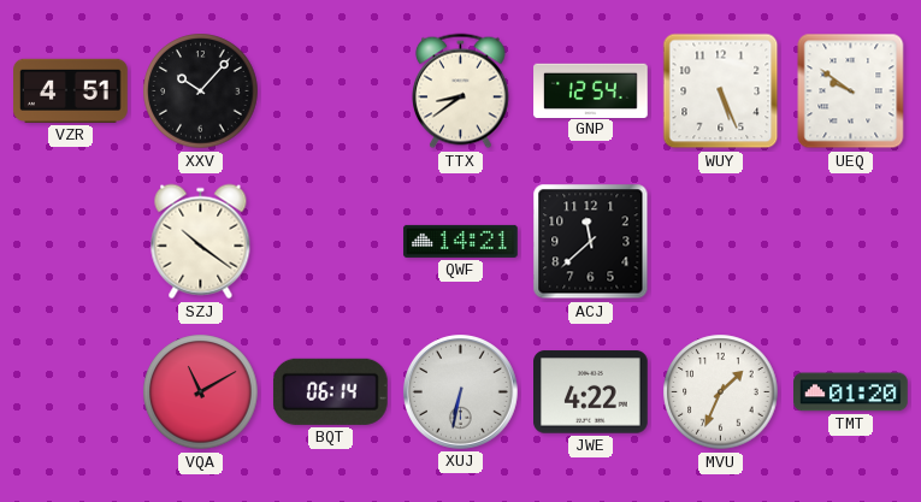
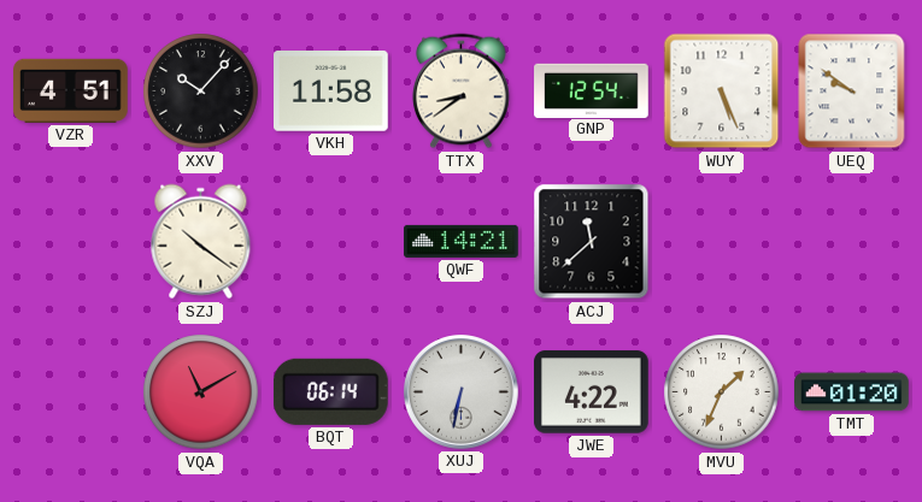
VKH: none -> 11:58 (331, 91)
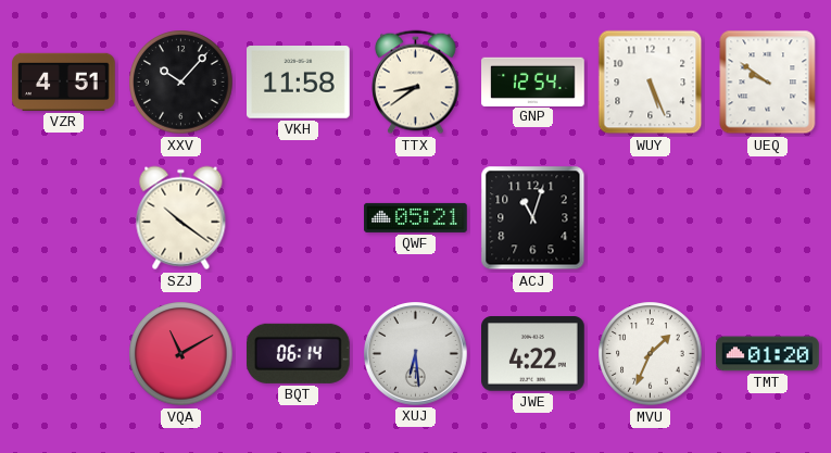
QWF: 14:21 -> 05:21 (416, 217)
ACJ: 11:38 -> 11:03 (533, 218)
XUJ: 6:32 -> 6:29 (416, 354)
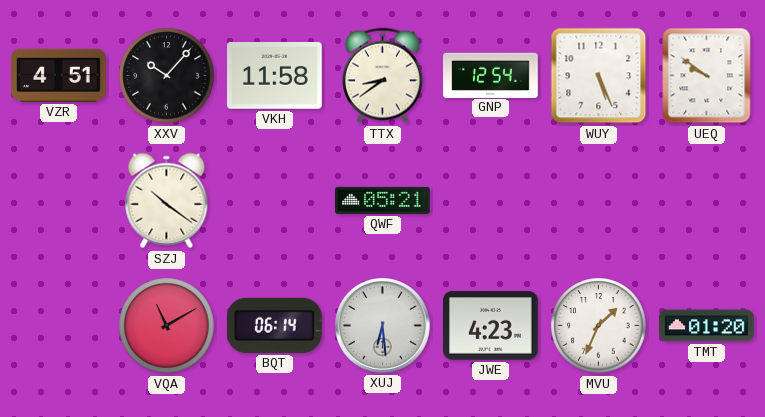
ACJ: 11:03 -> none (533, 218)
JWE: 4:22 -> 4:23 (491, 326)
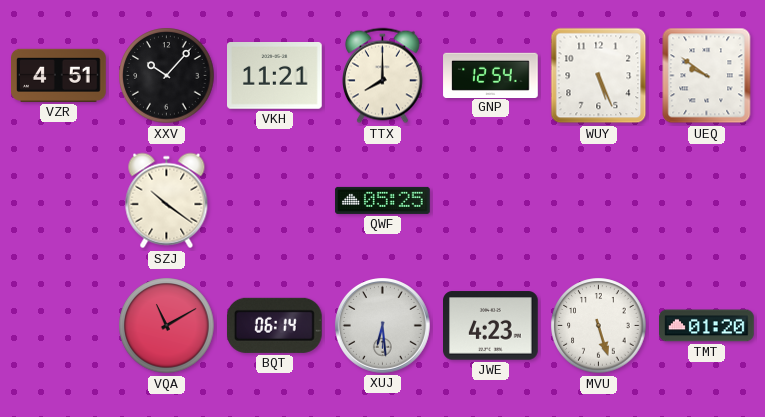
VKH: 11:58 -> 11:21 (275, 76)
TTX: 8:39 -> 8:00 (383, 76)
QWF: 05:21 -> 05:25 (383, 200)
MVU: 1:34 -> 5:27 (599, 326)
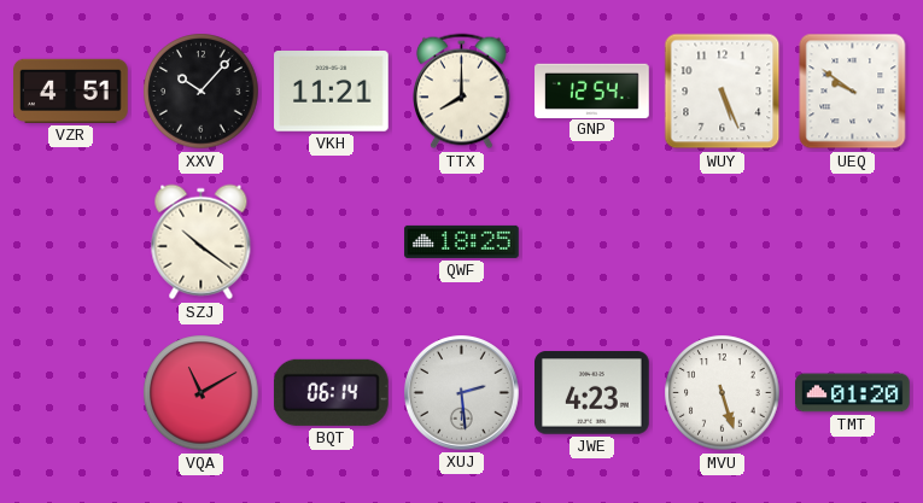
QWF: 05:25 -> 18:25 (462, 241)
XUJ: 6:29 -> 2:29 (462, 393)
